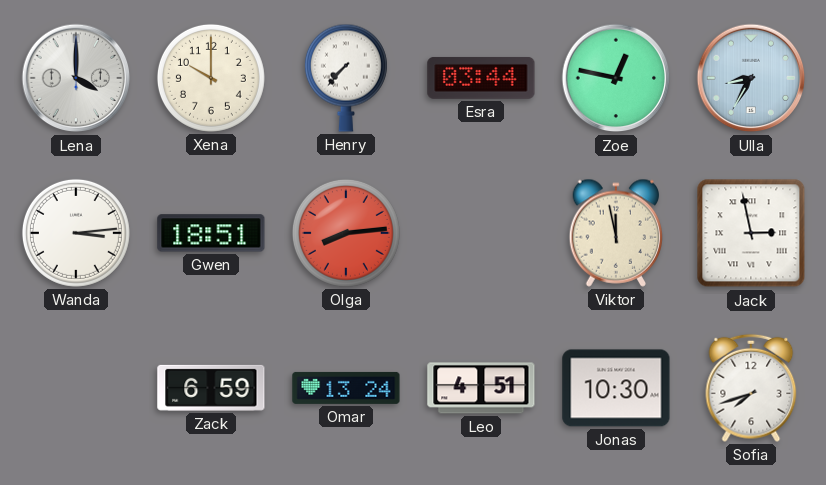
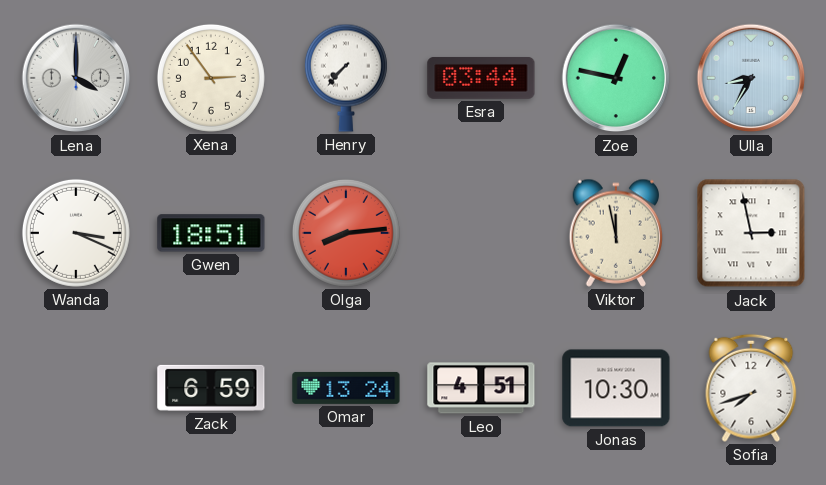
Xena: 10:00 -> 2:54 (211, 78)
Wanda: 3:14 -> 3:19 (76, 233)
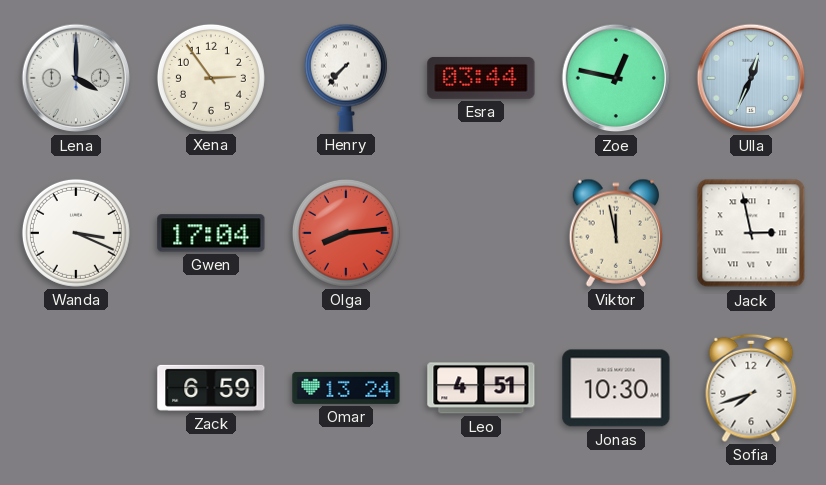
Ulla: 8:35 -> 12:34 (751, 78)
Gwen: 18:51 -> 17:04 (211, 233)
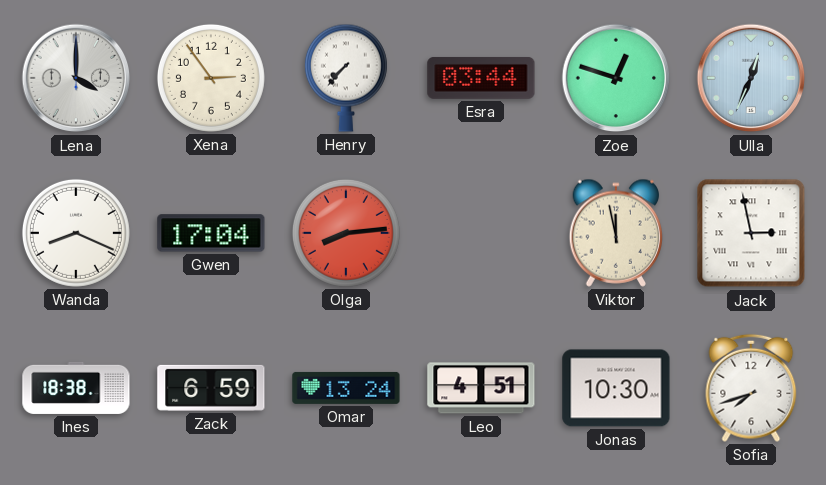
Zoe: 12:47 -> 12:48 (616, 78)
Wanda: 3:19 -> 8:19 (76, 233)
Ines: none -> 18:38 (76, 388)
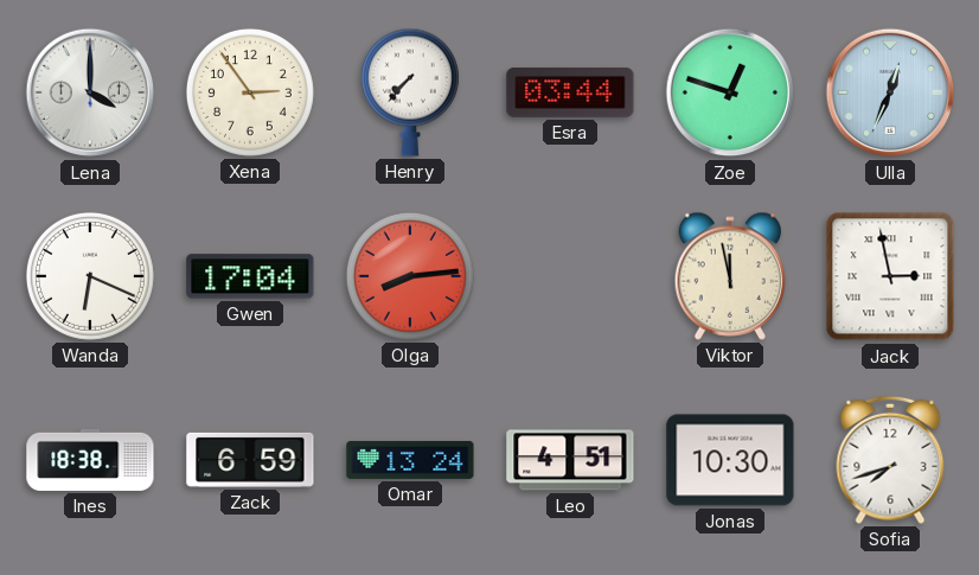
Wanda: 8:19 -> 6:19 (90, 276)
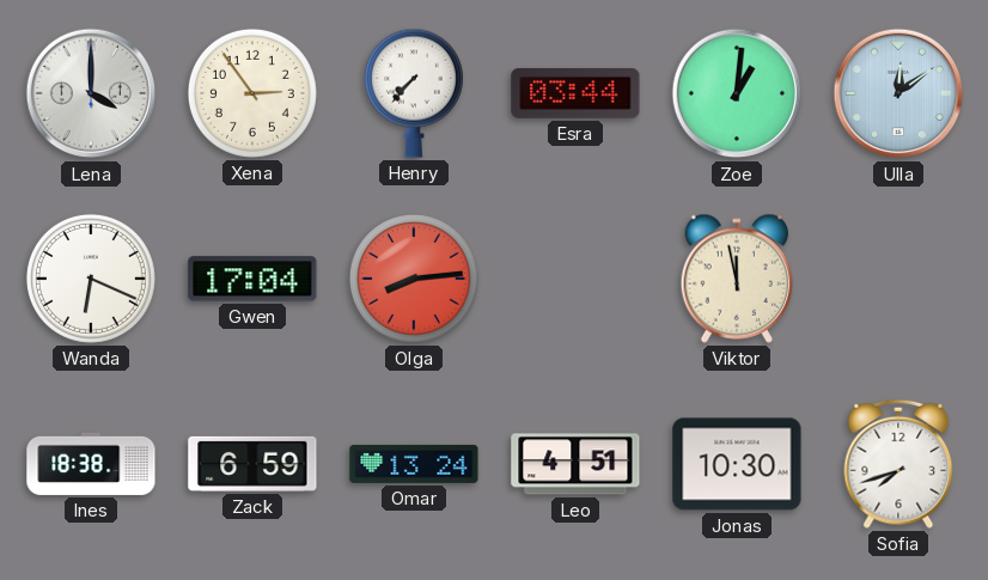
Zoe: 12:48 -> 1:01 (737, 93)
Ulla: 12:34 -> 12:09 (898, 93)
Jack: 2:58 -> none (890, 276)
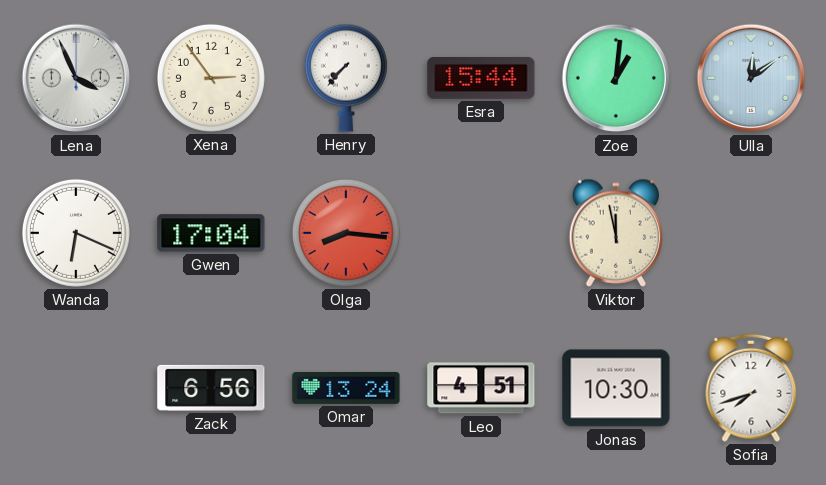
Lena: 4:00 -> 3:56 (76, 78)
Esra: 03:44 -> 15:44 (481, 78)
Olga: 8:14 -> 8:16 (346, 233)
Ines: 18:38 -> none (91, 464)
Zack: 6:59 -> 6:56 (211, 388)
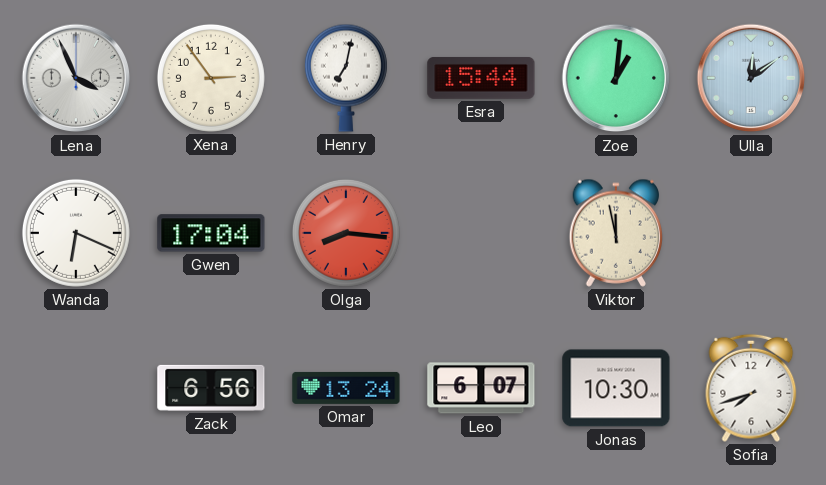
Henry: 7:37 -> 7:02 (346, 78)
Leo: 4:51 -> 6:07 (481, 388)
